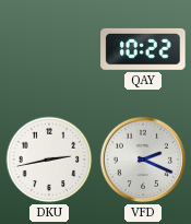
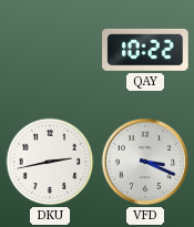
VFD: 2:19 -> 3:19 (145, 162)
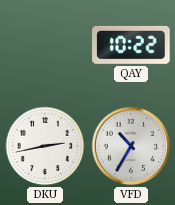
VFD: 3:19 -> 10:35 (131, 146)
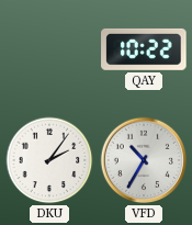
DKU: 2:43 -> 2:06 (49, 160)
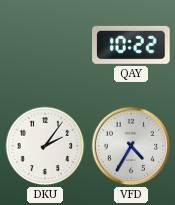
VFD: 10:35 -> 4:35 (131, 146)
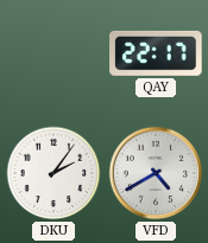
QAY: 10:22 -> 22:17 (156, 53)
VFD: 4:35 -> 4:40 (156, 173)
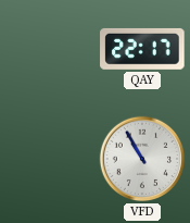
DKU: 2:06 -> none (53, 173)
VFD: 4:40 -> 10:55 (142, 159)
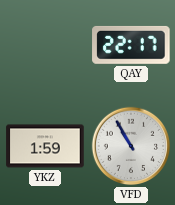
YKZ: none -> 1:59 (45, 146)
